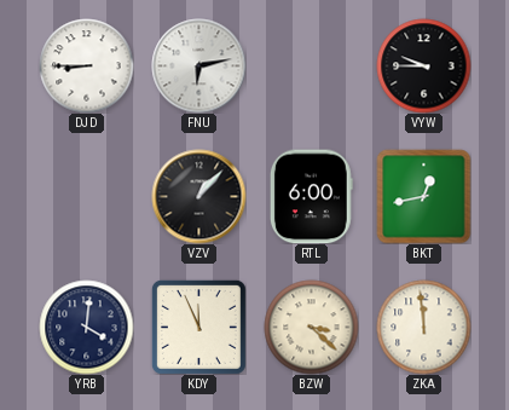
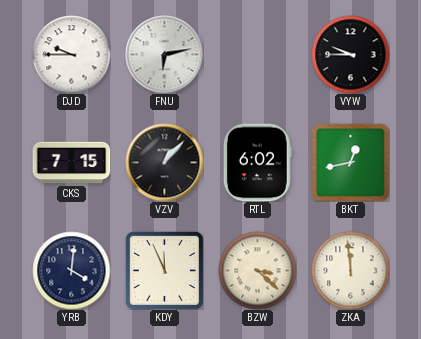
DJD: 8:45 -> 9:45 (71, 54)
CKS: none -> 7:15 (71, 163)
RTL: 6:00 -> 6:02 (257, 162)
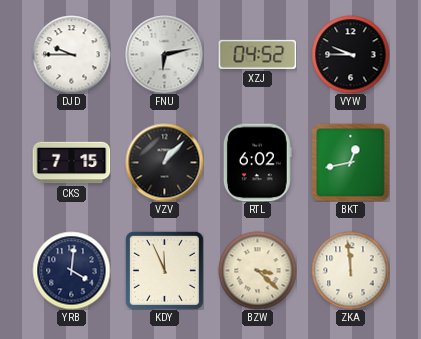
XZJ: none -> 04:52 (257, 54)
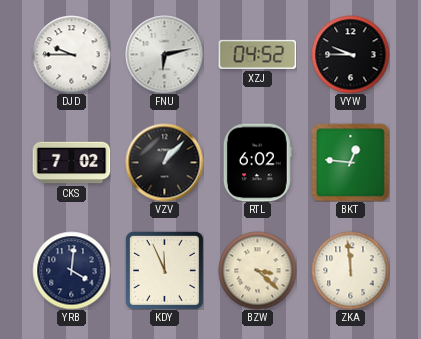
CKS: 7:15 -> 7:02 (71, 163)
BKT: 12:43 -> 12:46 (350, 162)
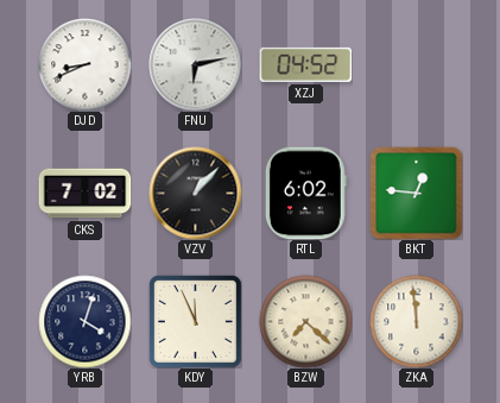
DJD: 9:45 -> 8:41 (84, 64)
VYW: 9:45 -> none (350, 54)
YRB: 4:01 -> 4:03 (84, 321)
BZW: 3:22 -> 7:22 (305, 321)
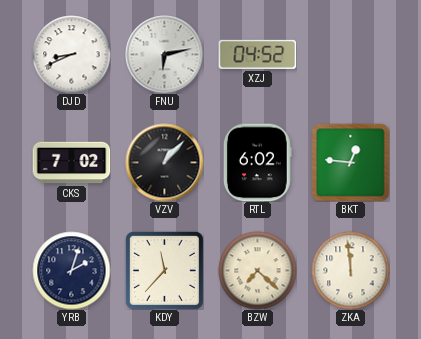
YRB: 4:03 -> 2:03 (71, 270)
KDY: 11:56 -> 11:37 (164, 270)
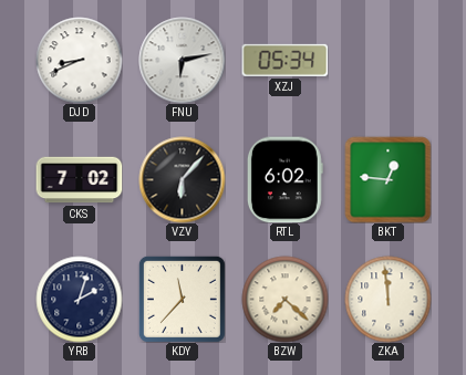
XZJ: 04:52 -> 05:34 (284, 60)
VZV: 1:07 -> 6:07 (182, 179)
